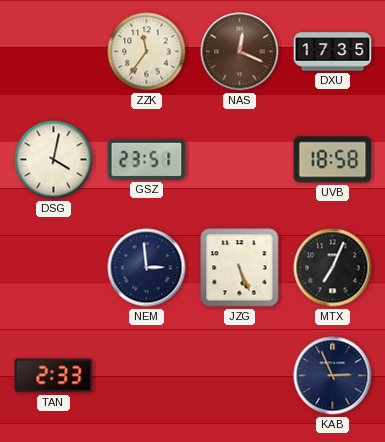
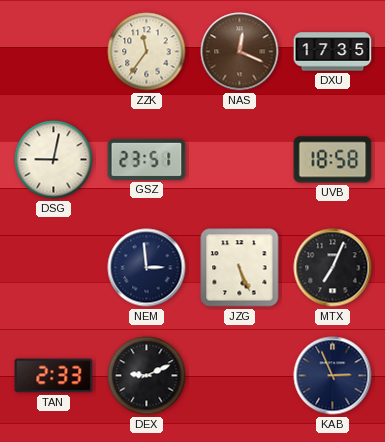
DSG: 4:02 -> 9:02 (54, 160)
DEX: none -> 9:11 (147, 376)
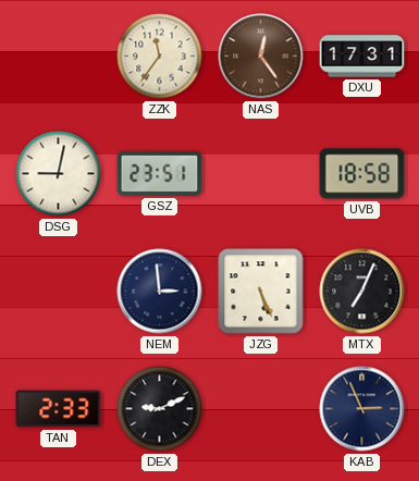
NAS: 12:19 -> 12:24 (261, 57)
DXU: 17:35 -> 17:31 (362, 57)
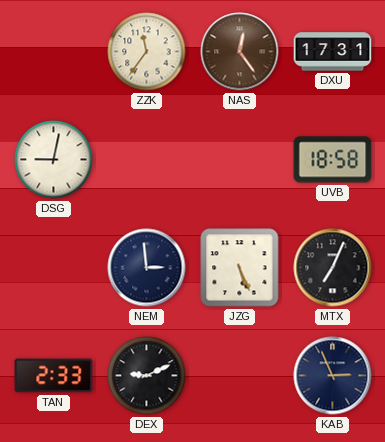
GSZ: 23:51 -> none (160, 173)
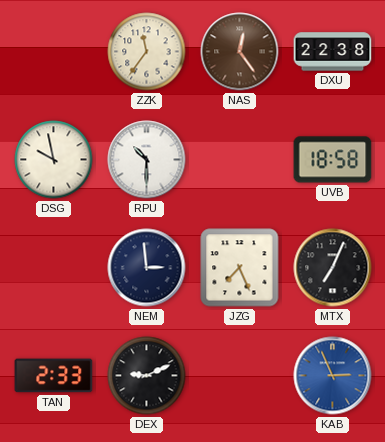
DXU: 17:31 -> 22:38 (333, 52)
DSG: 9:02 -> 9:58 (54, 160)
RPU: none -> 10:30 (147, 160)
JZG: 5:26 -> 7:26 (240, 268)
KAB dial: navy -> blue (333, 376)
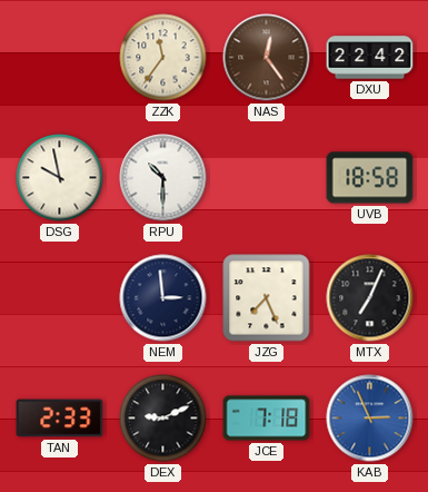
DXU: 22:38 -> 22:42 (370, 58)
JCE: none -> 7:18 (267, 419)
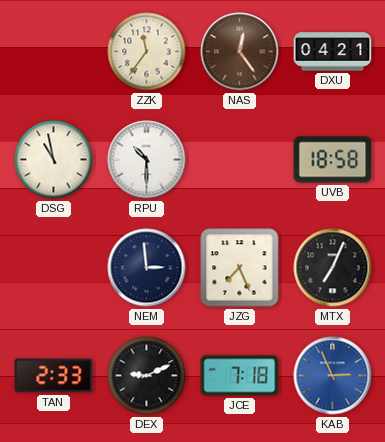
DXU: 22:42 -> 04:21 (333, 52)
DSG: 9:58 -> 10:58 (54, 160)
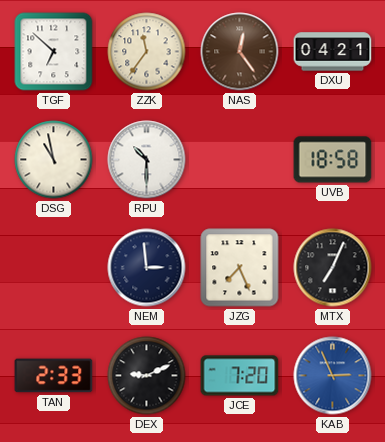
TGF: none -> 6:52 (54, 52)
JCE: 7:18 -> 7:20 (240, 376)
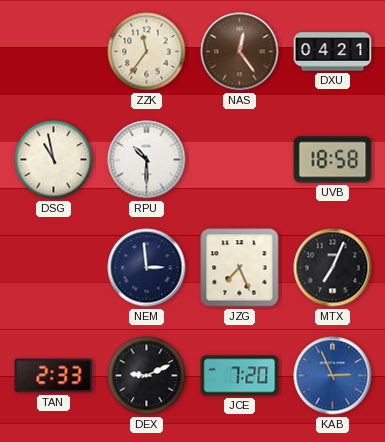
TGF: 6:52 -> none (54, 52)
